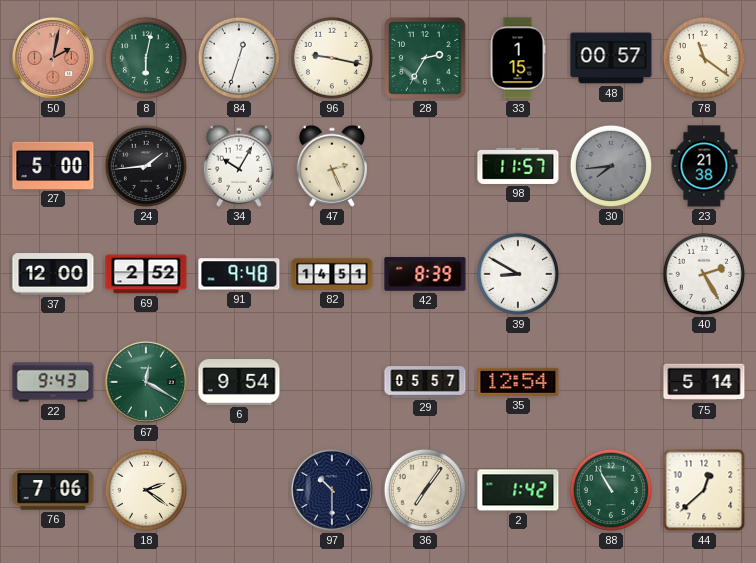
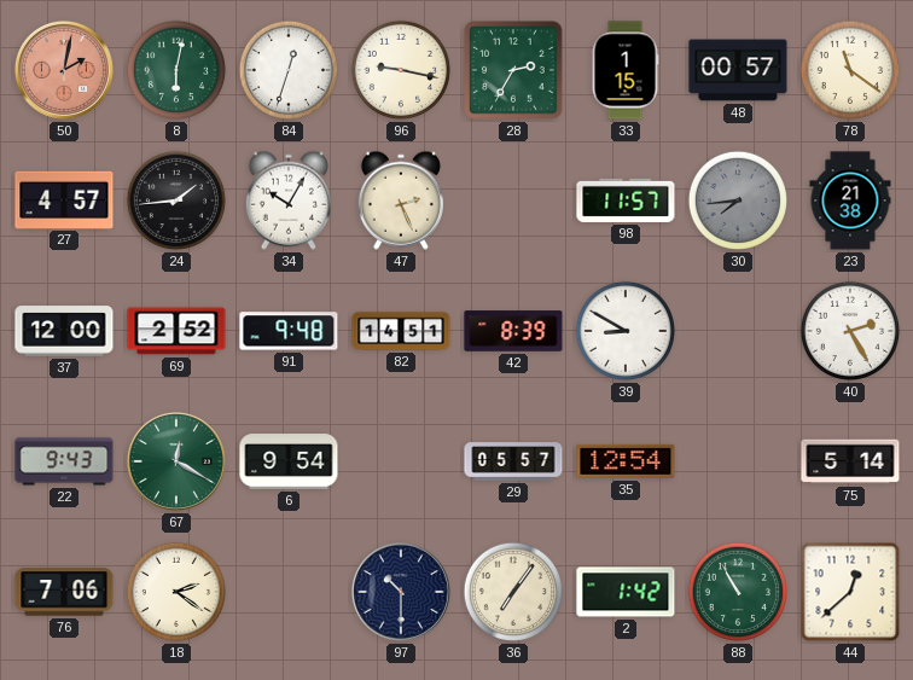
27: 5:00 -> 4:57 (64, 199)
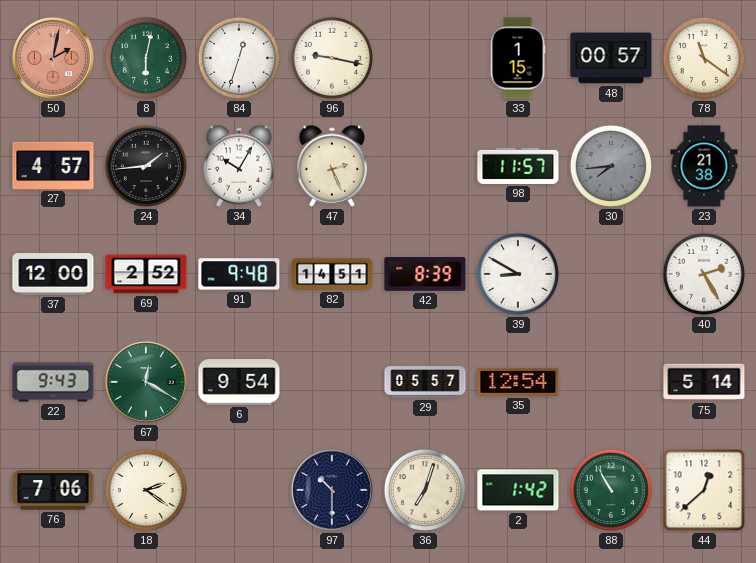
28: 2:35 -> none (513, 70)
36: 7:06 -> 7:03 (425, 490)
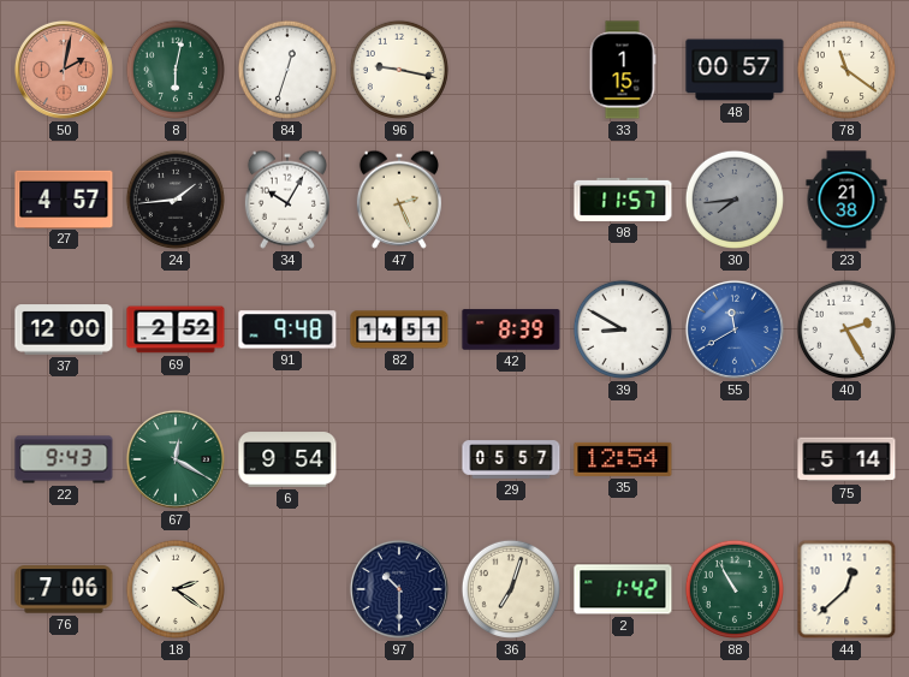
55: none -> 11:40 (735, 329)
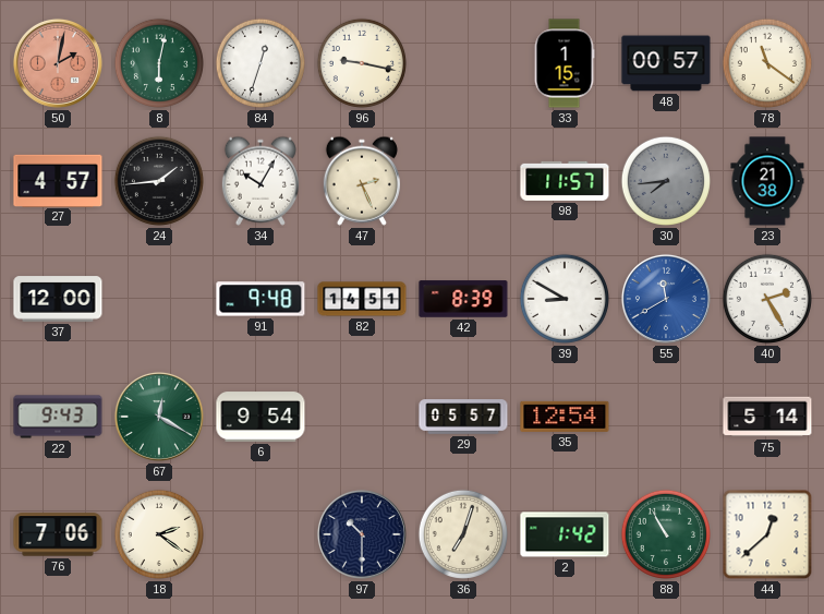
69: 2:52 -> none (176, 329)
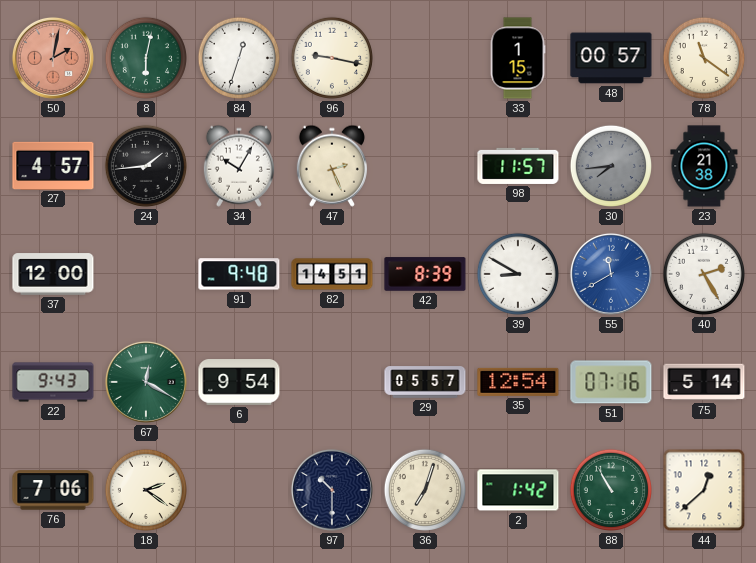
51: none -> 07:16 (611, 382)
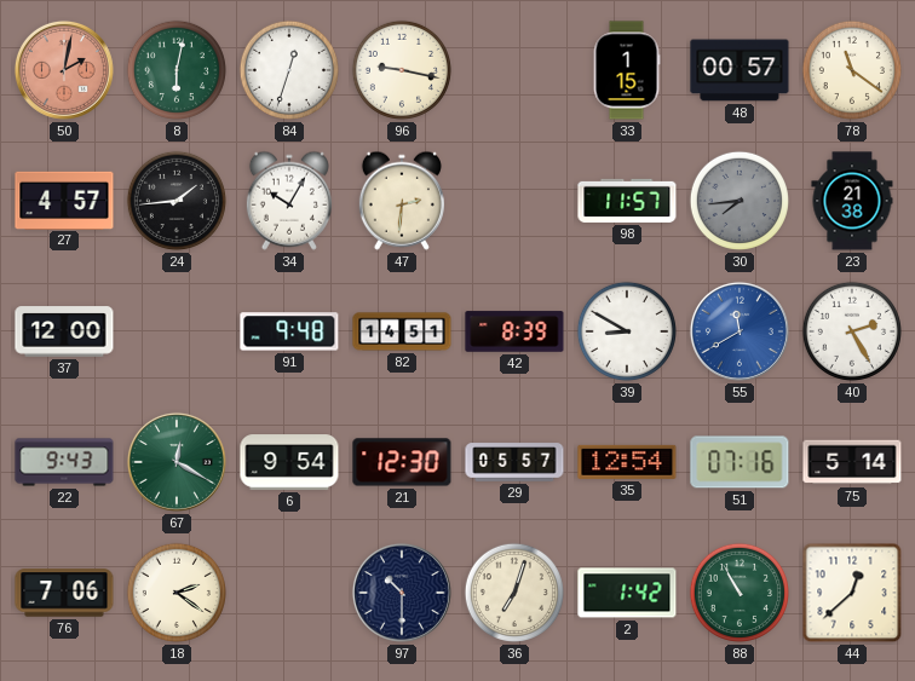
47: 2:26 -> 2:31 (402, 201)
21: none -> 12:30 (402, 462)
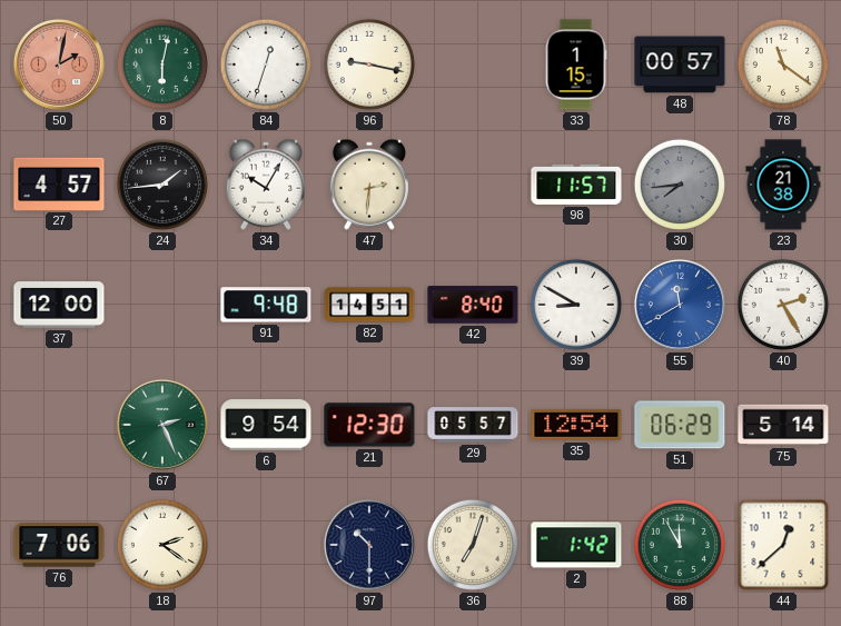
42: 8:39 -> 8:40 (473, 305)
22: 9:43 -> none (64, 462)
67: 12:20 -> 2:26 (162, 425)
51: 07:16 -> 06:29 (680, 425)
88: 10:55 -> 11:55 (680, 545)
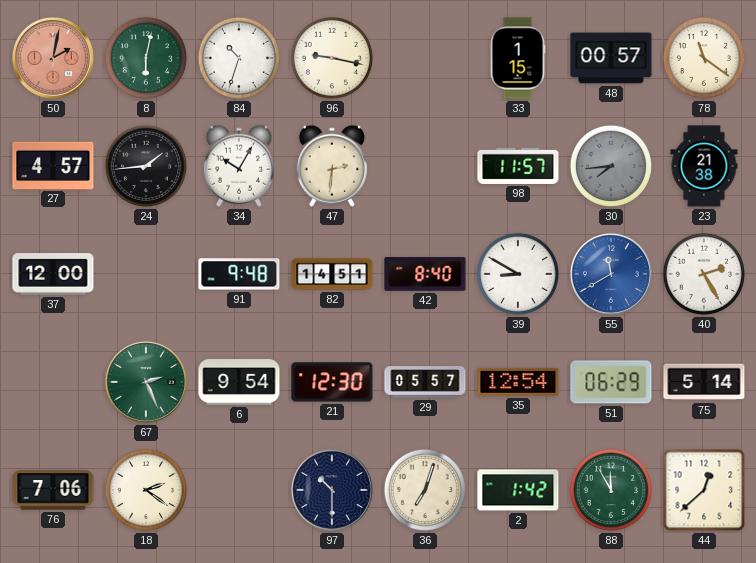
84: 12:33 -> 10:33 (239, 58)
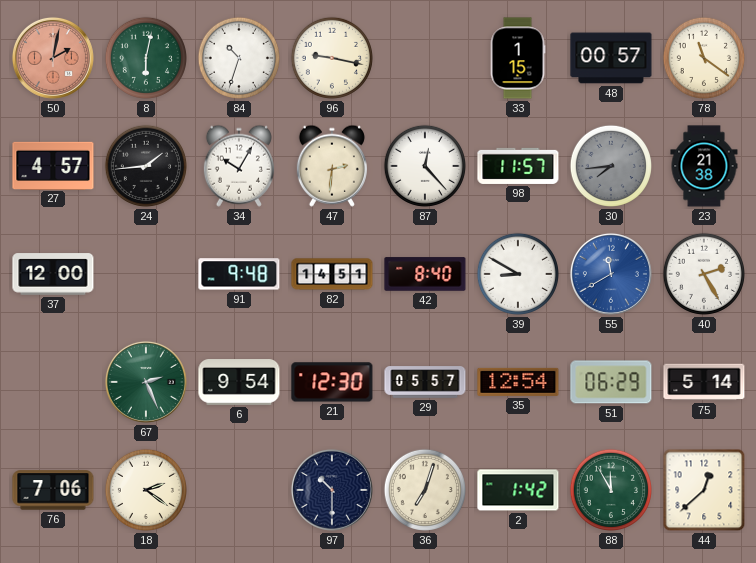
87: none -> 12:23 (425, 166)
